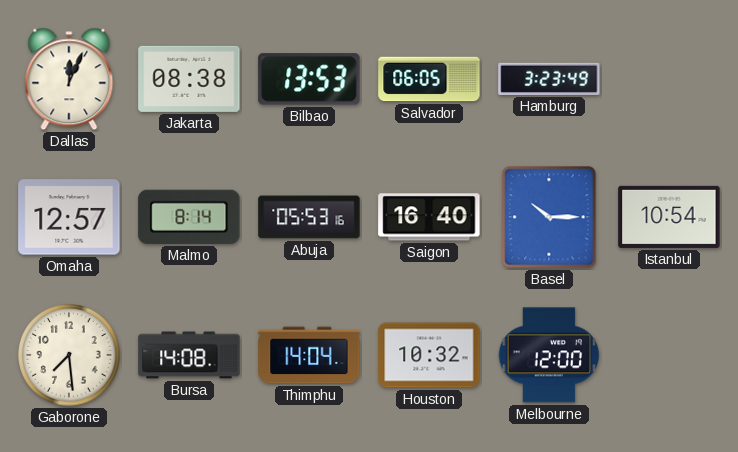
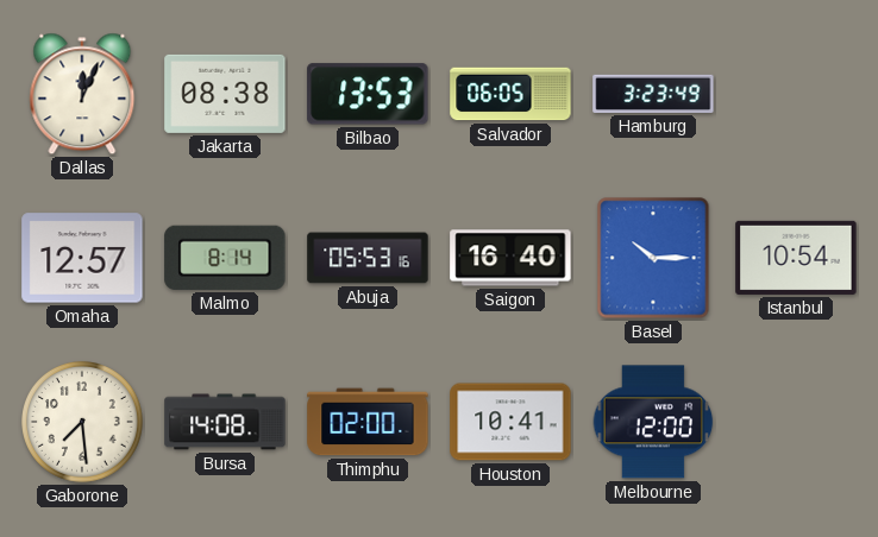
Thimphu: 14:04 -> 02:00 (368, 422)
Houston: 10:32 -> 10:41 (510, 422)
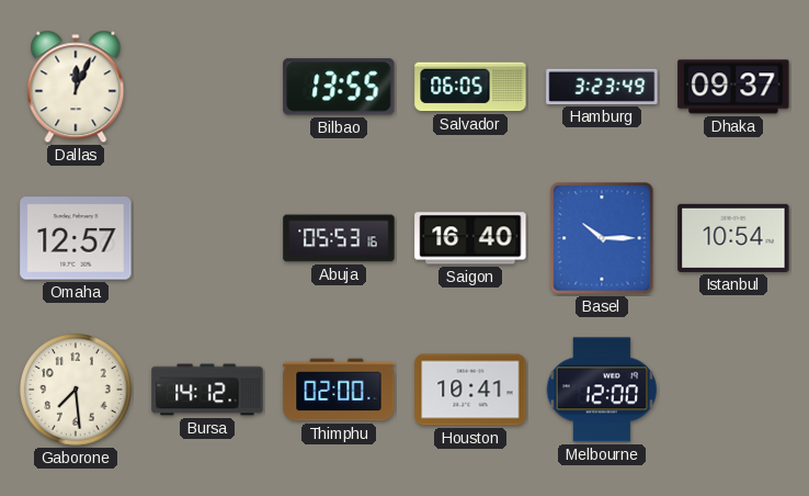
Jakarta: 08:38 -> none (225, 94)
Bilbao: 13:53 -> 13:55 (339, 87)
Dhaka: none -> 09:37 (733, 87)
Malmo: 8:14 -> none (225, 258)
Bursa: 14:08 -> 14:12 (207, 390)
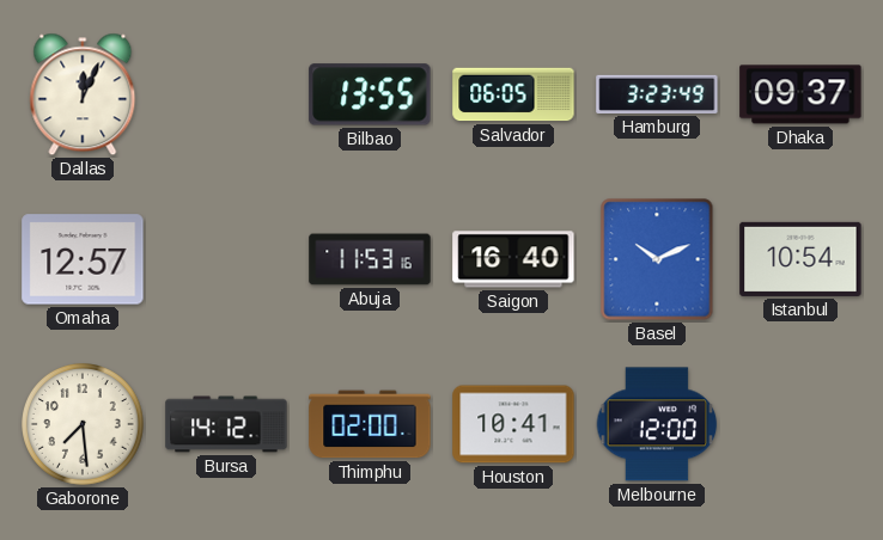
Abuja: 05:53 -> 11:53 (370, 259)
Basel: 10:15 -> 10:11 (657, 259)
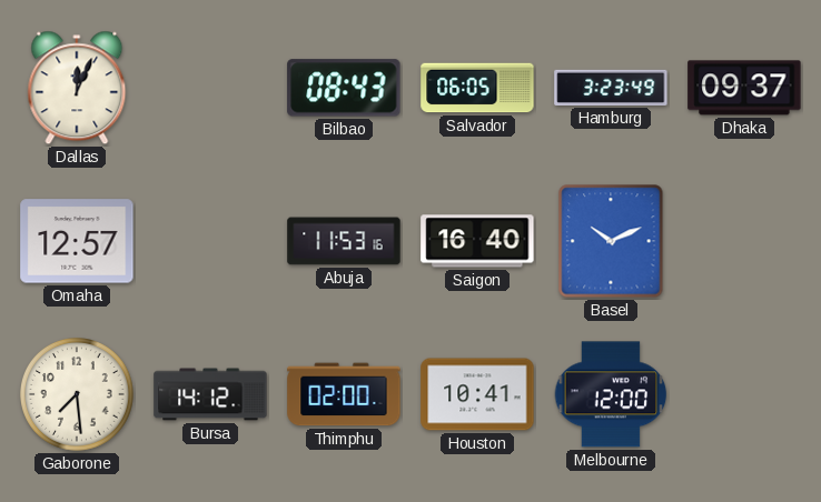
Bilbao: 13:55 -> 08:43 (344, 88)
Istanbul: 10:54 -> none (800, 259)
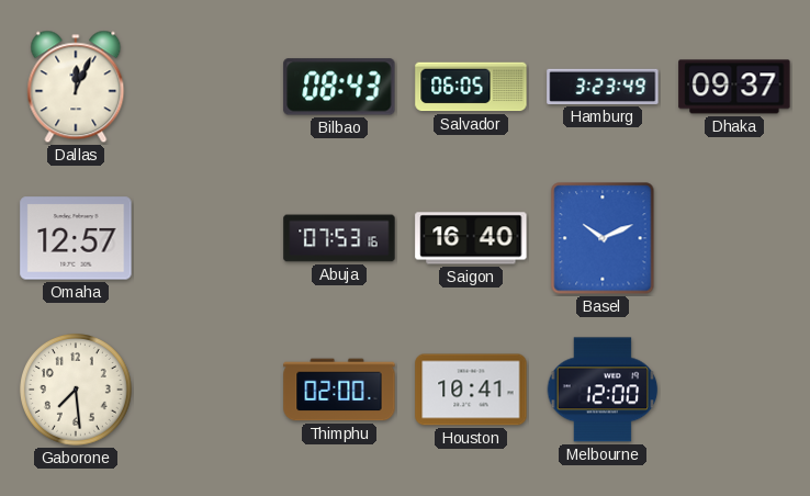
Abuja: 11:53 -> 07:53 (339, 238)
Bursa: 14:12 -> none (210, 394)
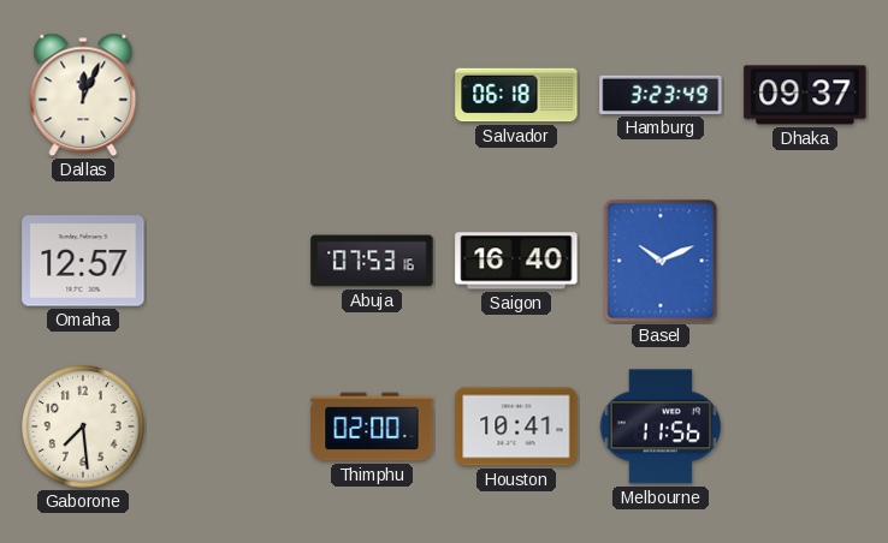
Bilbao: 08:43 -> none (339, 87)
Salvador: 06:05 -> 06:18 (516, 95)
Melbourne: 12:00 -> 11:56 (661, 426)
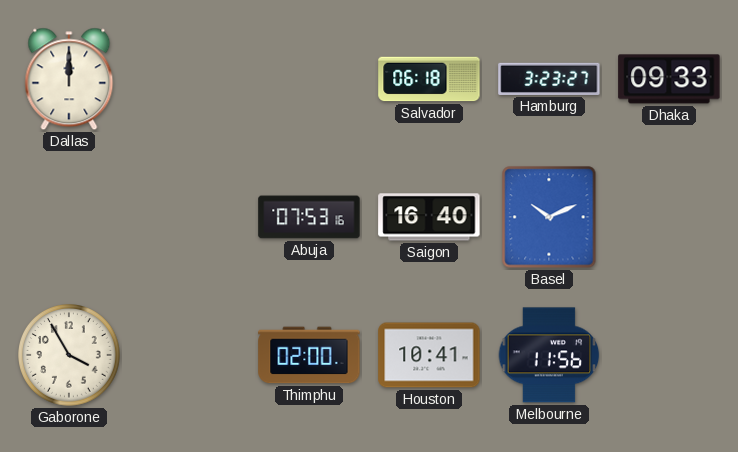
Dallas: 12:04 -> 12:00 (69, 79)
Hamburg: 3:23:49 -> 3:23:27 (549, 79)
Dhaka: 09:37 -> 09:33 (669, 79)
Omaha: 12:57 -> none (83, 261)
Gaborone: 7:29 -> 3:55 (70, 356)
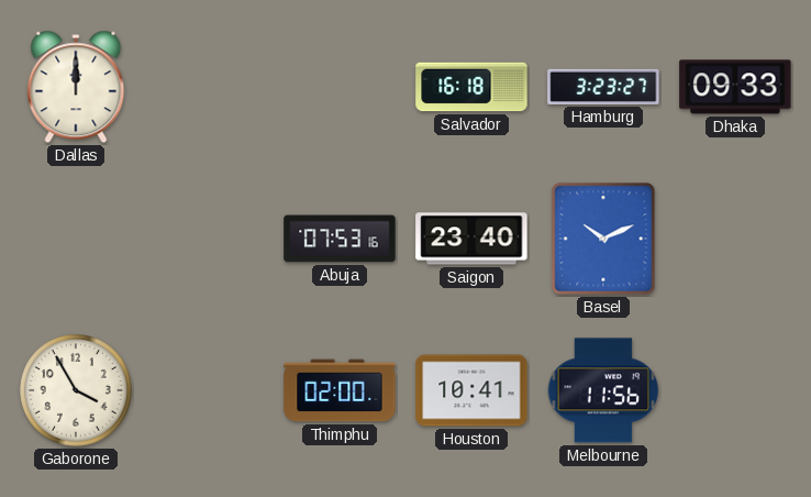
Salvador: 06:18 -> 16:18 (471, 87)
Saigon: 16:40 -> 23:40 (471, 239)
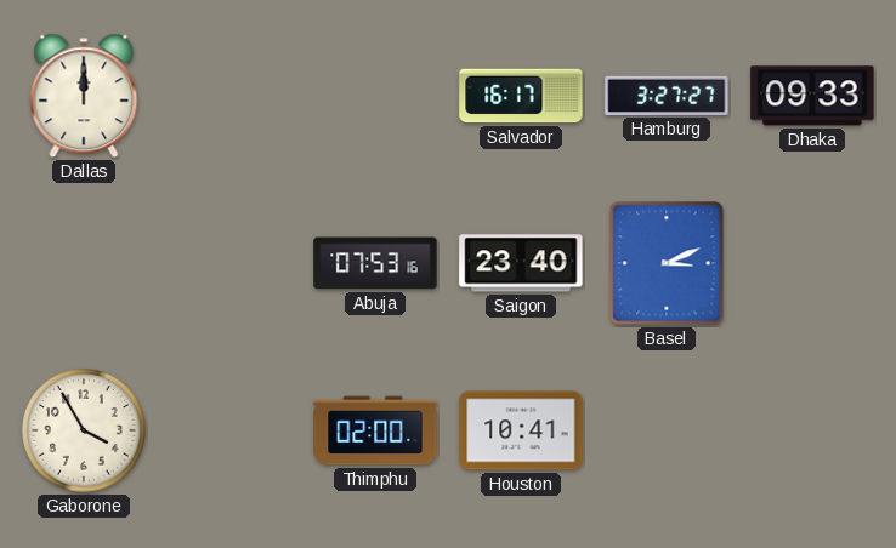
Salvador: 16:18 -> 16:17 (521, 96)
Hamburg: 3:23 -> 3:27 (667, 96)
Basel: 10:11 -> 3:11 (667, 263)
Melbourne: 11:56 -> none (603, 390)
